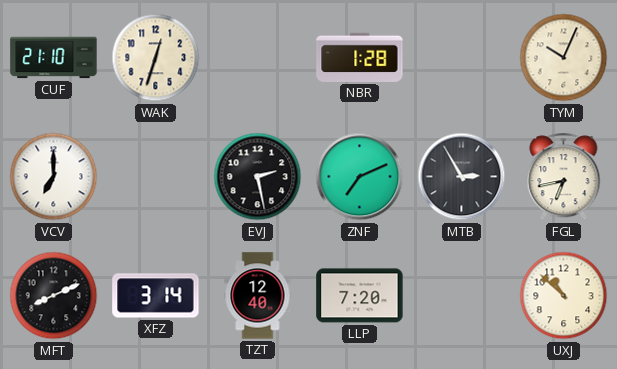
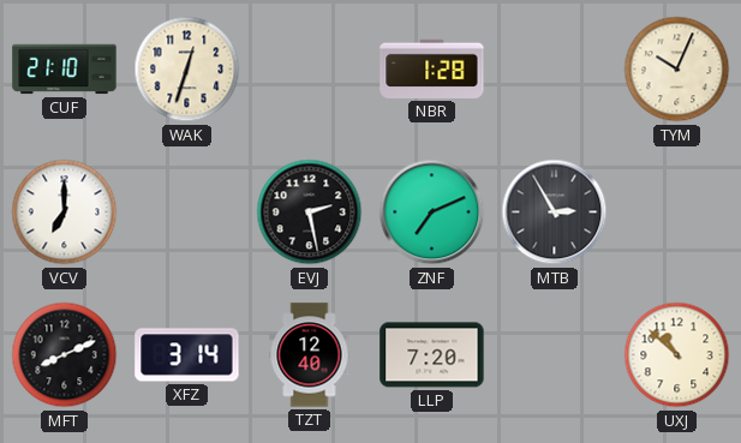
FGL: 6:43 -> none (564, 177)
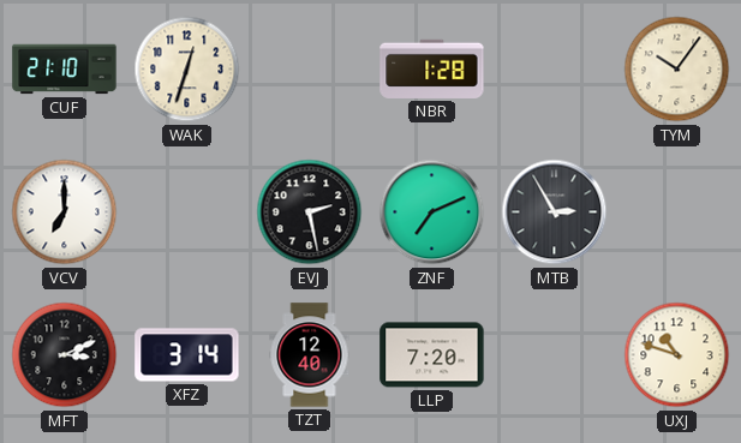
TYM: 10:04 -> 10:06 (677, 70)
MFT: 8:11 -> 3:11 (65, 355)
UXJ: 10:52 -> 10:48 (677, 355)
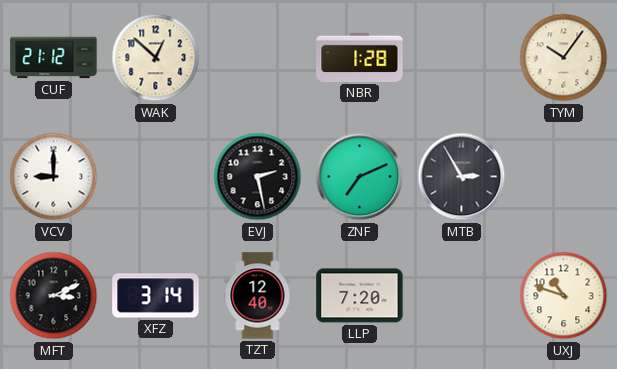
CUF: 21:10 -> 21:12 (54, 58)
WAK: 12:33 -> 12:52 (156, 58)
VCV: 7:00 -> 9:00 (54, 177)
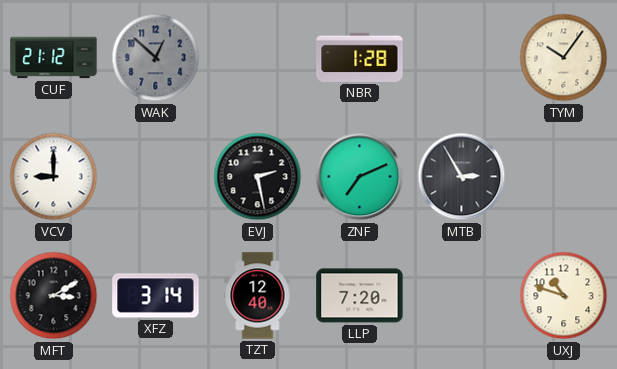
WAK dial: cream -> grey (156, 58)
MFT: 3:11 -> 3:10 (54, 296)
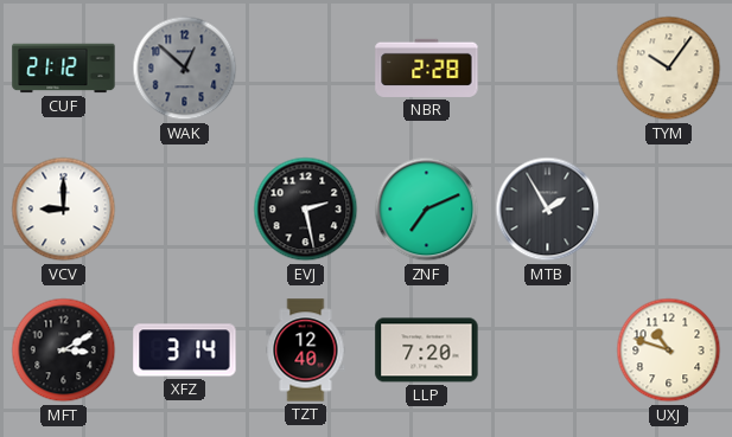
NBR: 1:28 -> 2:28 (427, 68)
MTB: 2:55 -> 1:55 (548, 210)
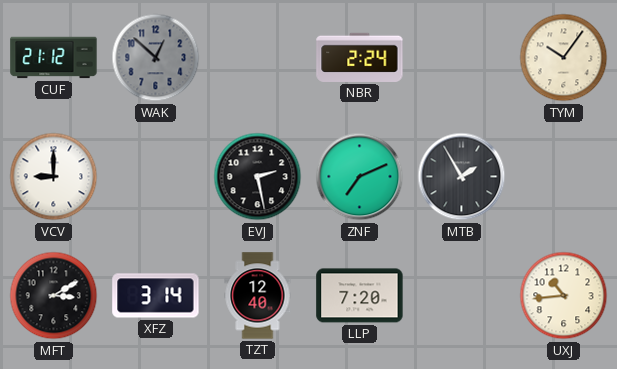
NBR: 2:28 -> 2:24 (360, 57)
UXJ: 10:48 -> 10:44 (564, 296)
